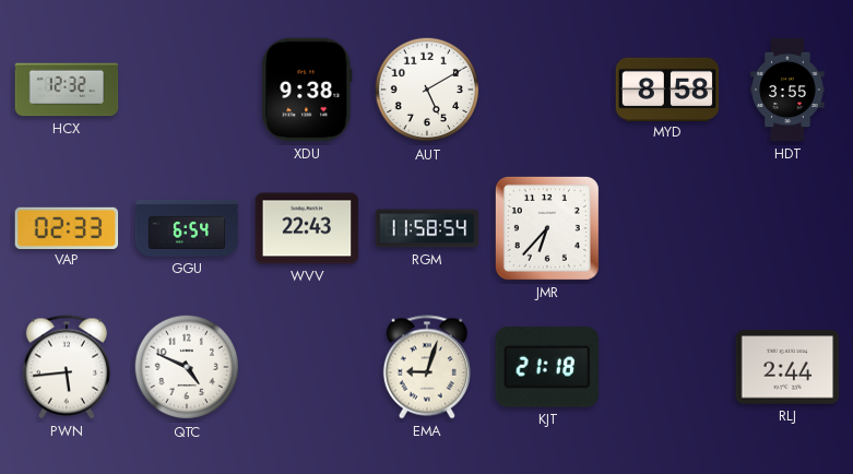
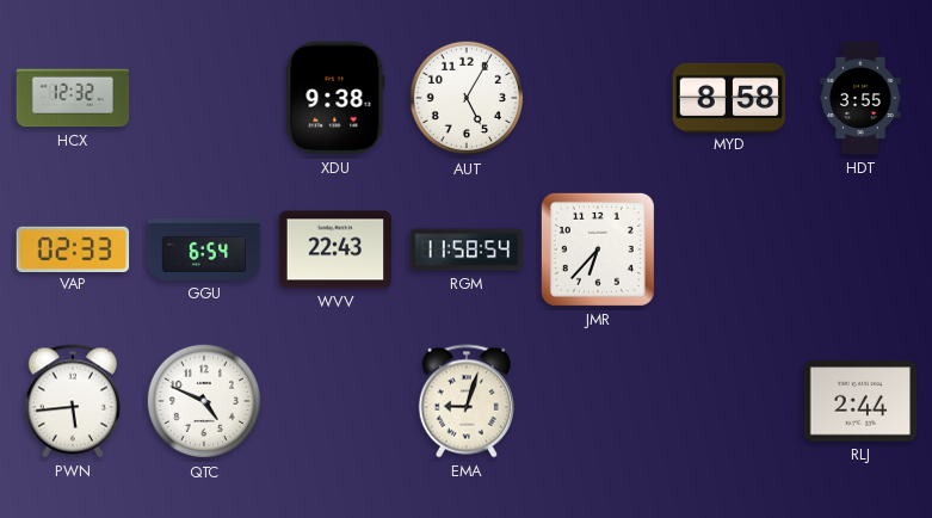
AUT: 5:10 -> 5:05 (467, 98)
KJT: 21:18 -> none (546, 367)
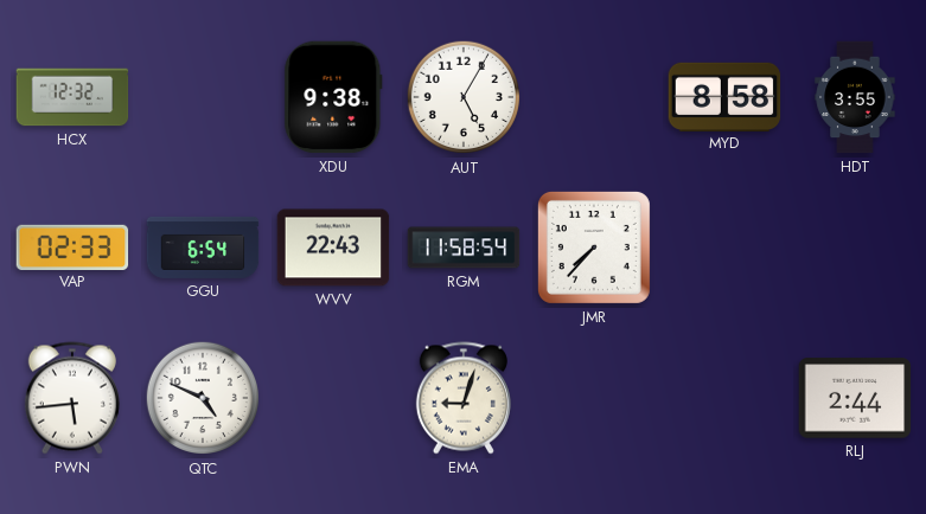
JMR: 6:37 -> 7:37 (594, 248)
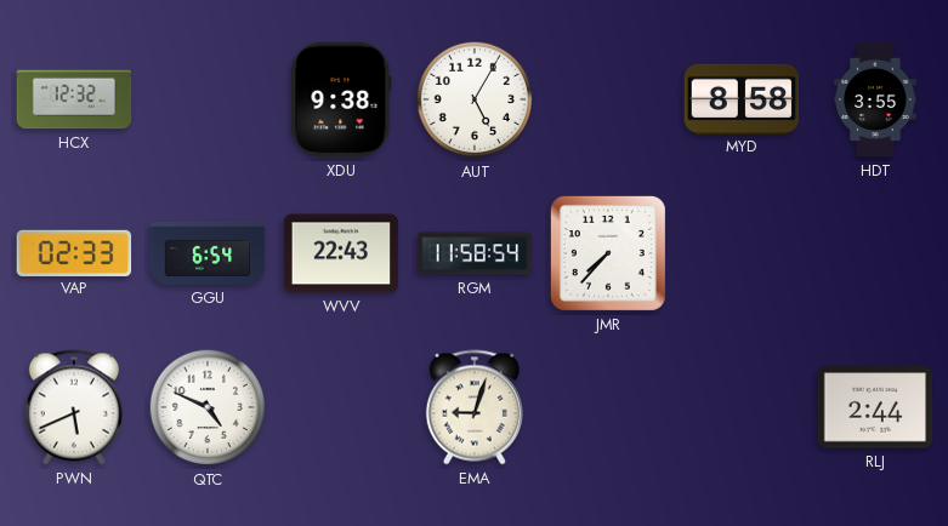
PWN: 5:44 -> 5:41 (74, 407)
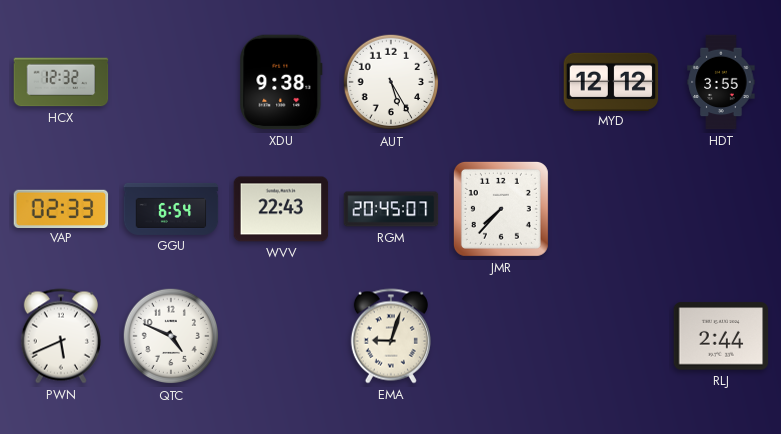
AUT: 5:05 -> 5:25 (391, 82)
MYD: 8:58 -> 12:12 (611, 81)
RGM: 11:58 -> 20:45 (391, 209)
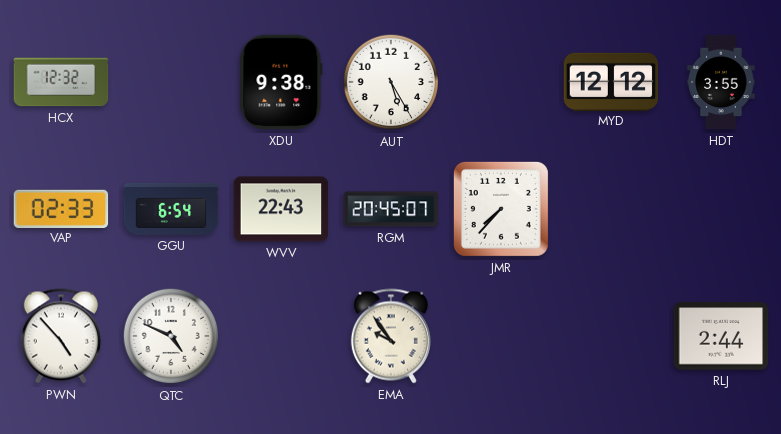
PWN: 5:41 -> 4:53 (61, 336)
EMA: 9:03 -> 9:54 (391, 336)
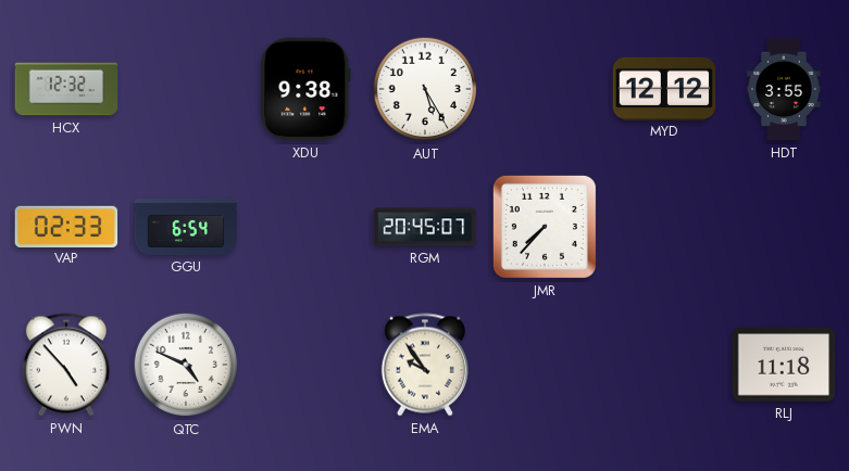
WVV: 22:43 -> none (281, 209)
RLJ: 2:44 -> 11:18 (784, 365)
